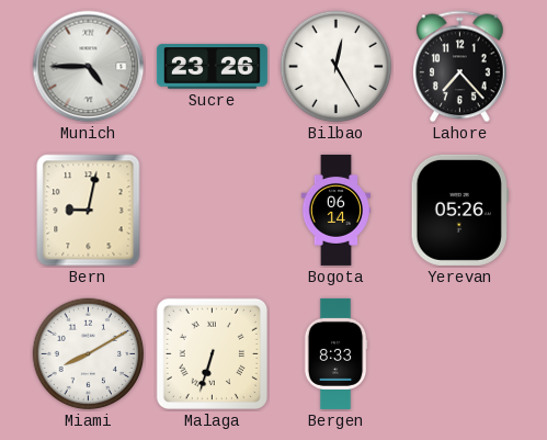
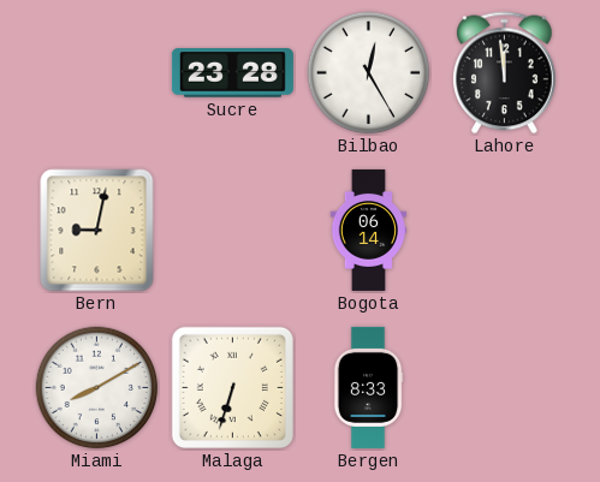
Munich: 4:45 -> none (89, 67)
Sucre: 23:26 -> 23:28 (232, 73)
Lahore: 7:23 -> 11:59 (505, 73)
Yerevan: 05:26 -> none (459, 210)
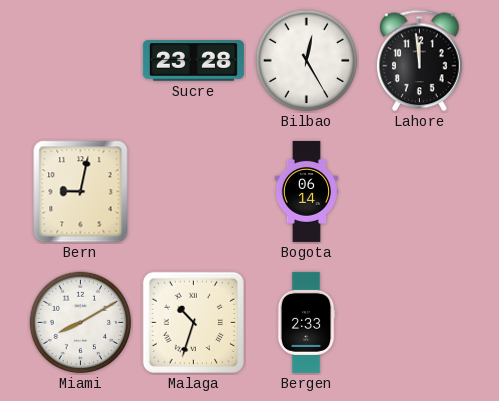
Malaga: 6:33 -> 10:33 (193, 322)
Bergen: 8:33 -> 2:33 (306, 322)
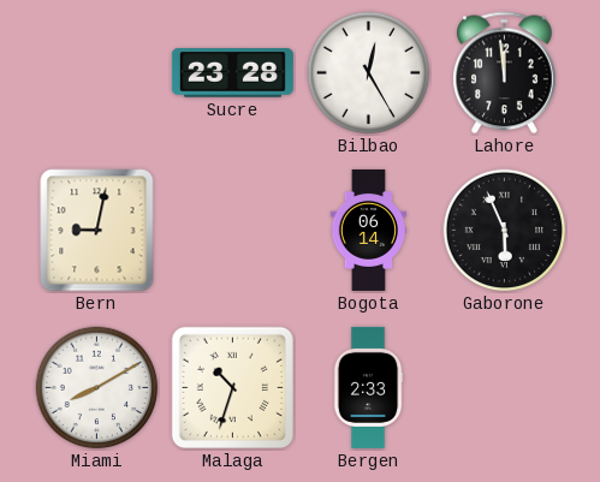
Gaborone: none -> 5:56 (505, 231)
